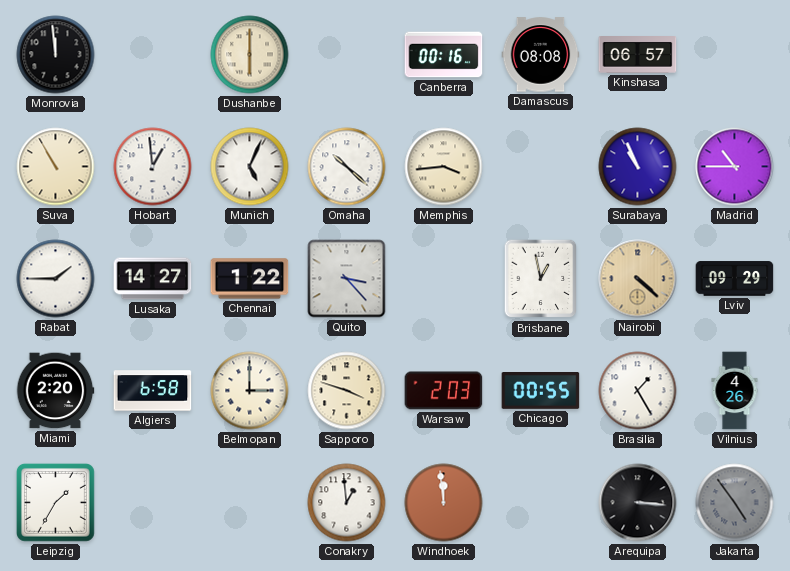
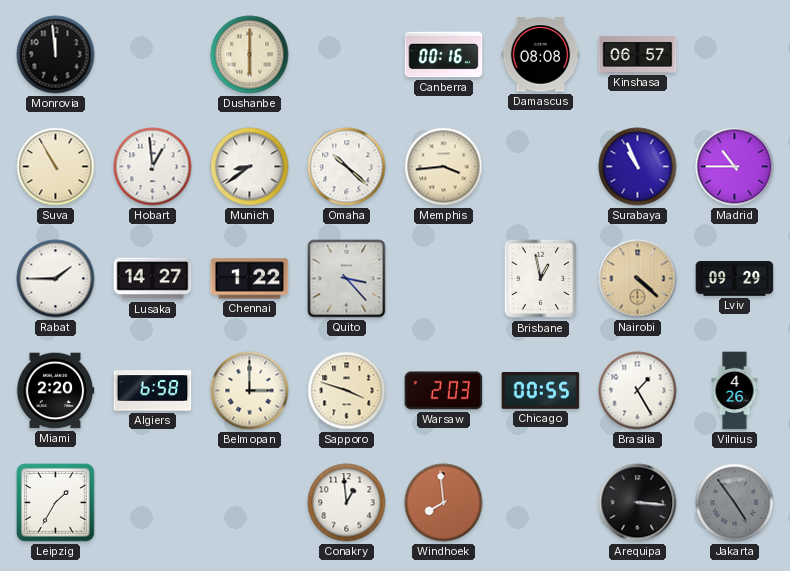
Munich: 5:04 -> 8:39 (250, 167)
Windhoek: 11:59 -> 7:59 (444, 503)
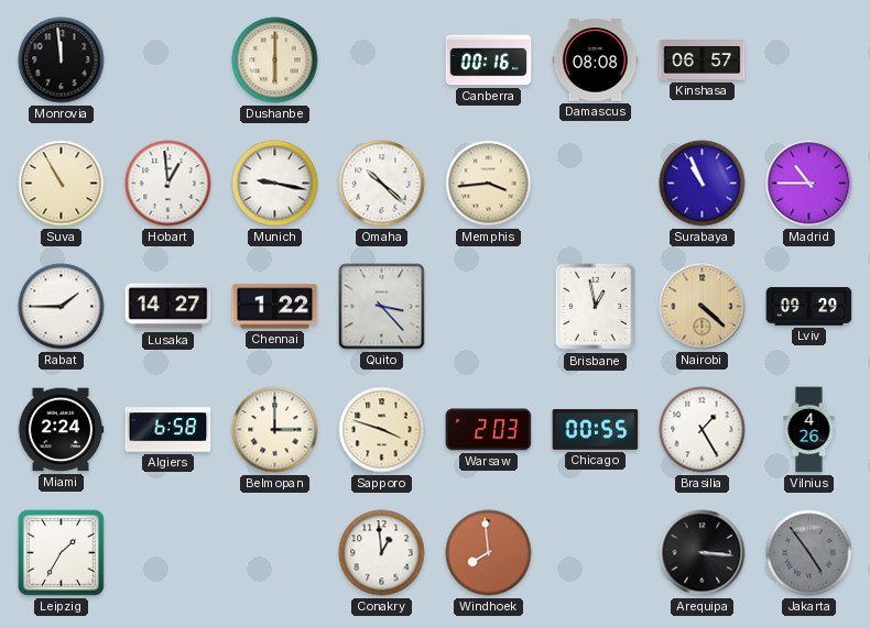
Munich: 8:39 -> 9:17 (275, 184)
Miami: 2:20 -> 2:24 (61, 430)
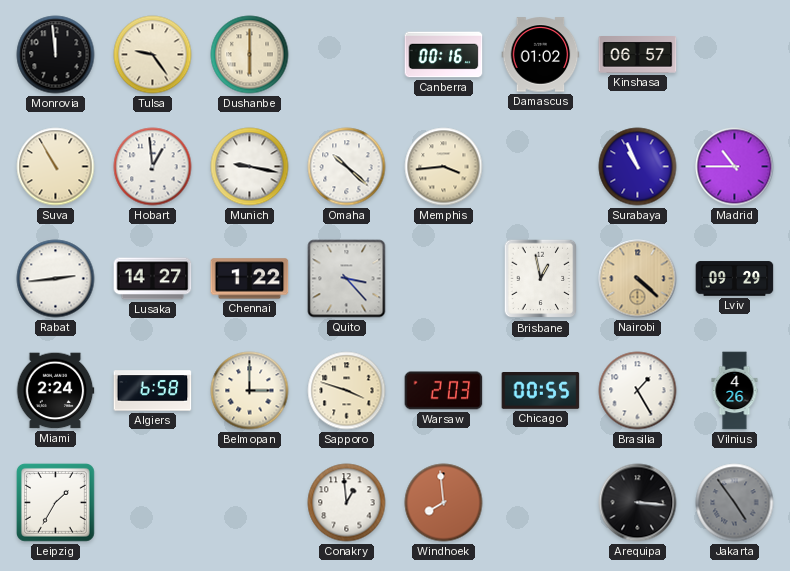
Tulsa: none -> 9:24 (153, 55)
Damascus: 08:08 -> 01:02 (541, 55)
Rabat: 1:45 -> 2:44 (56, 279)
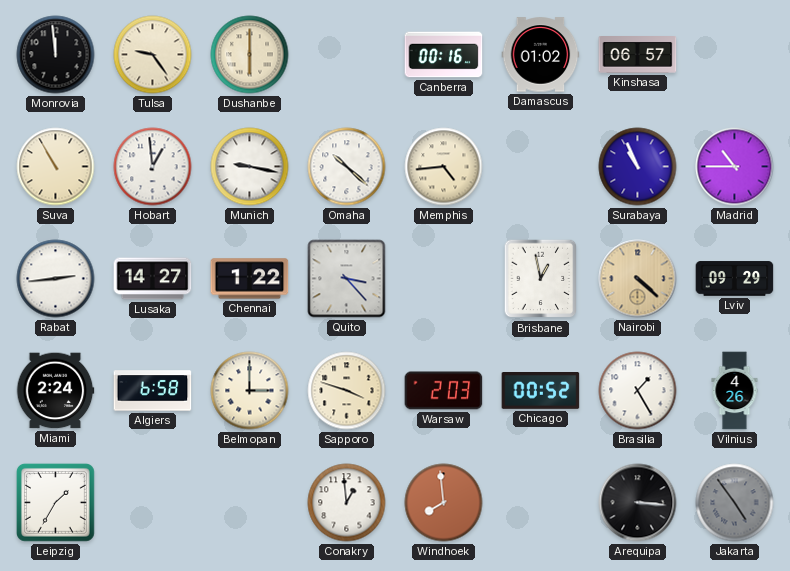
Memphis: 3:44 -> 4:44 (444, 167)
Chicago: 00:55 -> 00:52 (541, 391)
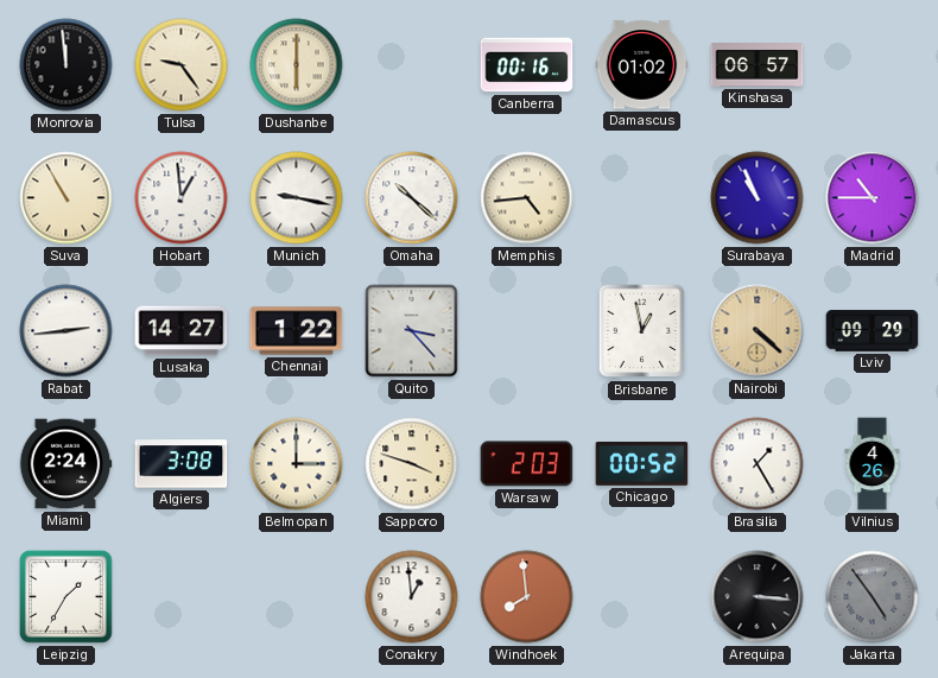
Algiers: 6:58 -> 3:08 (182, 464)
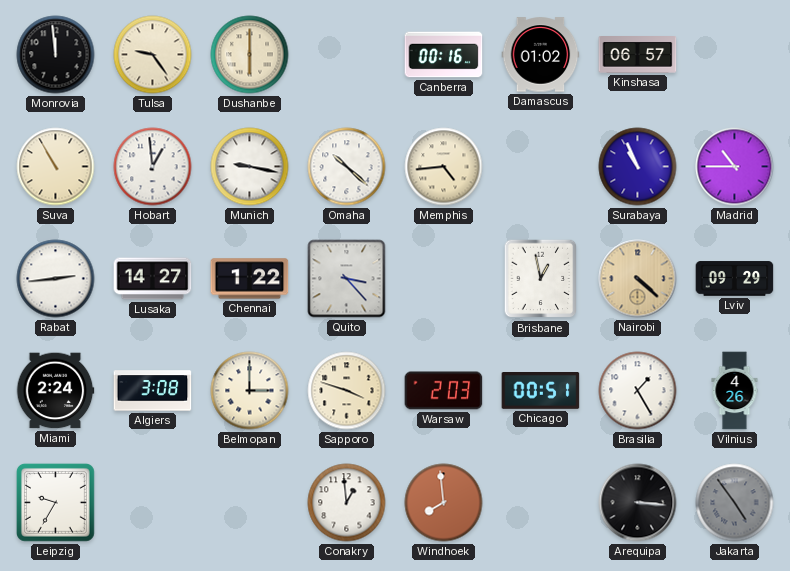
Chicago: 00:52 -> 00:51 (541, 391)
Leipzig: 1:35 -> 9:35 (55, 503)
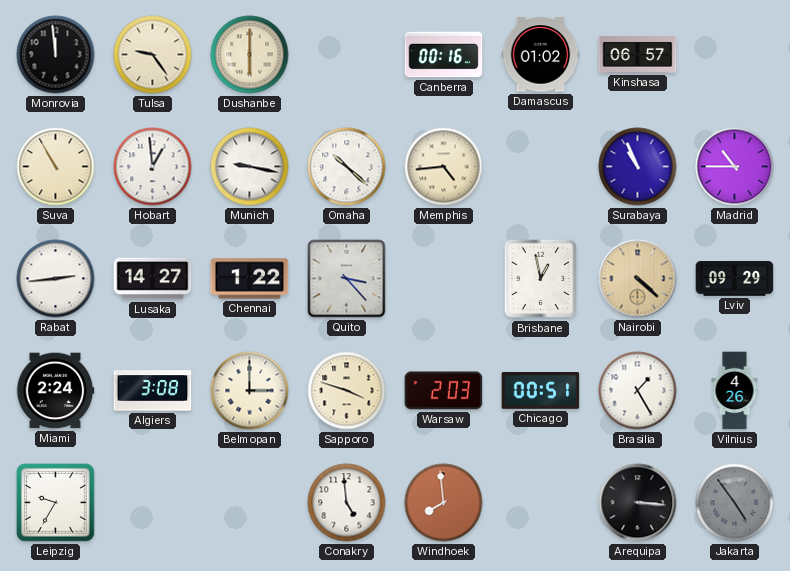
Conakry: 12:59 -> 4:59 (347, 503)
